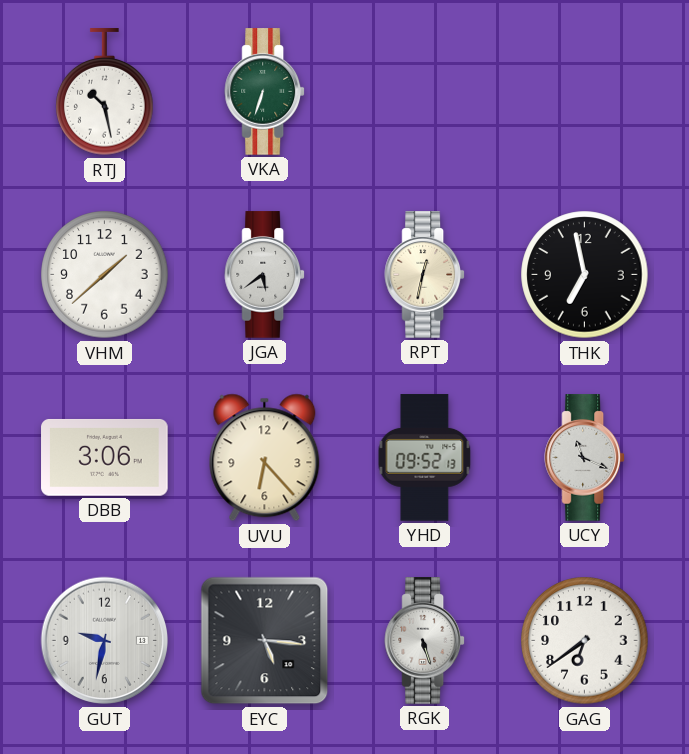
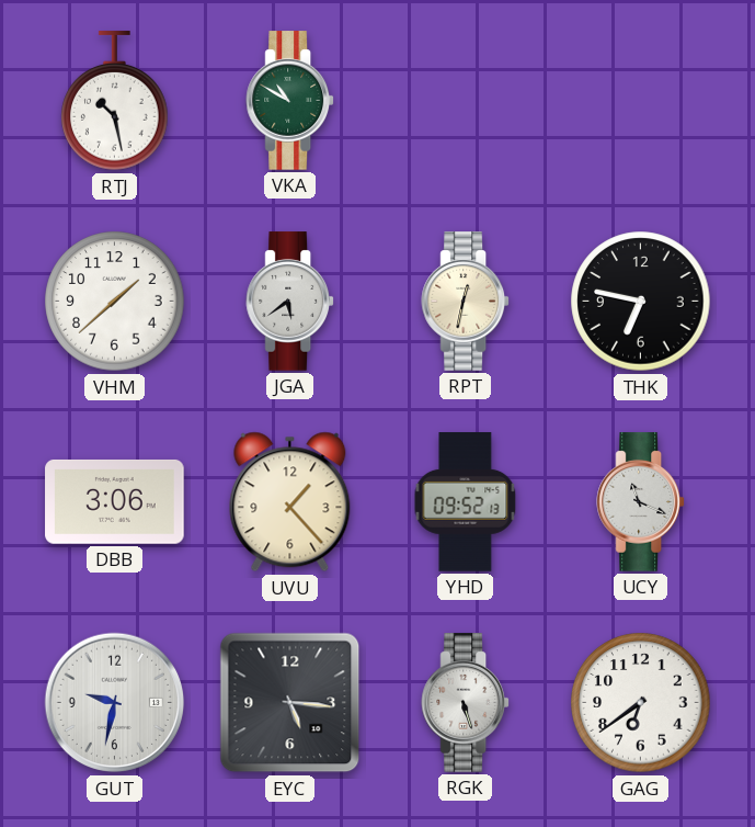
VKA: 6:33 -> 10:50 (290, 101)
THK: 6:58 -> 6:47 (641, 302)
UVU: 6:23 -> 1:23 (290, 502)
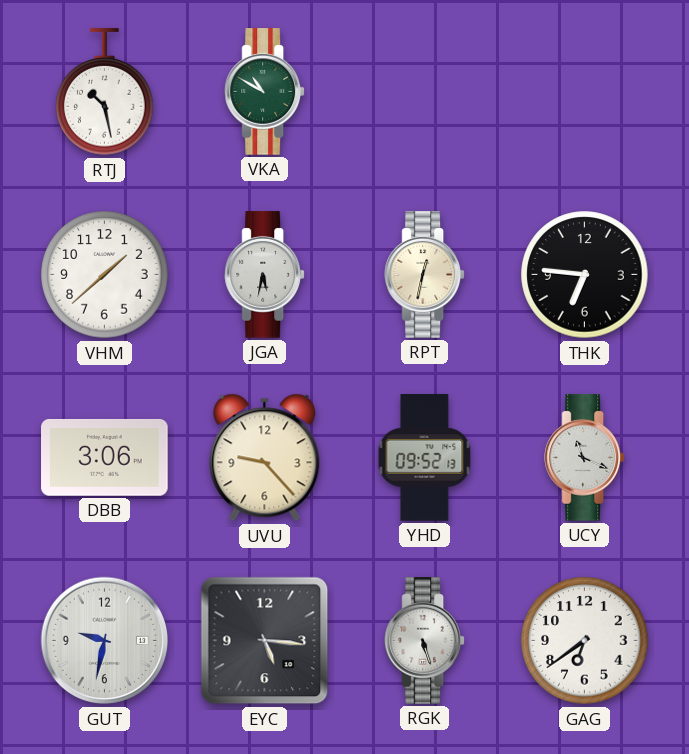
JGA: 5:39 -> 5:32 (265, 275)
THK: 6:47 -> 6:46 (585, 275)
UVU: 1:23 -> 9:23 (265, 458)
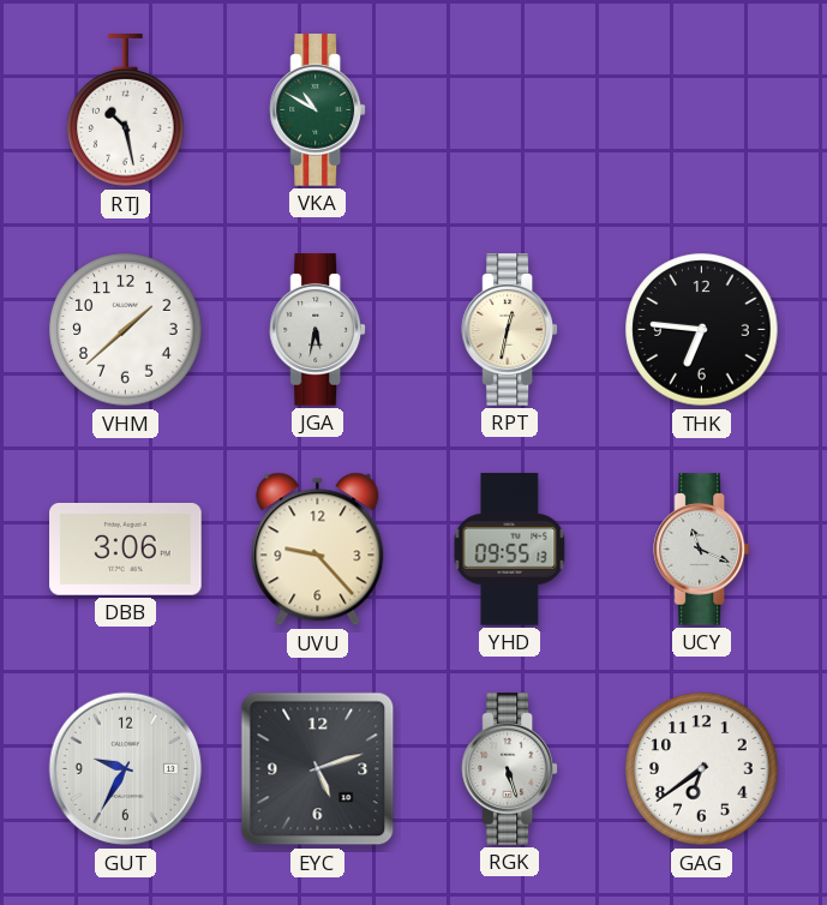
YHD: 09:52 -> 09:55 (510, 550)
GUT: 9:32 -> 9:35 (126, 769)
EYC: 5:16 -> 5:12 (318, 769)
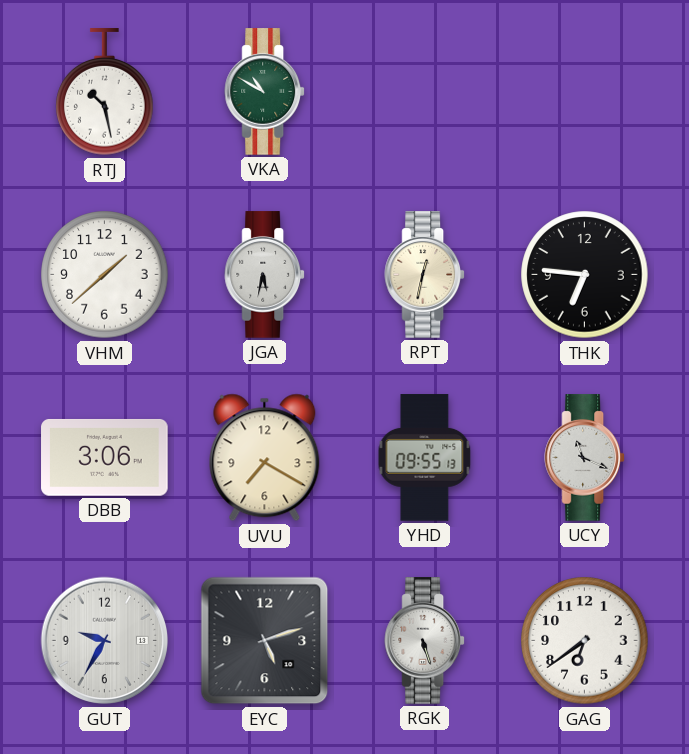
UVU: 9:23 -> 7:20 (265, 458)
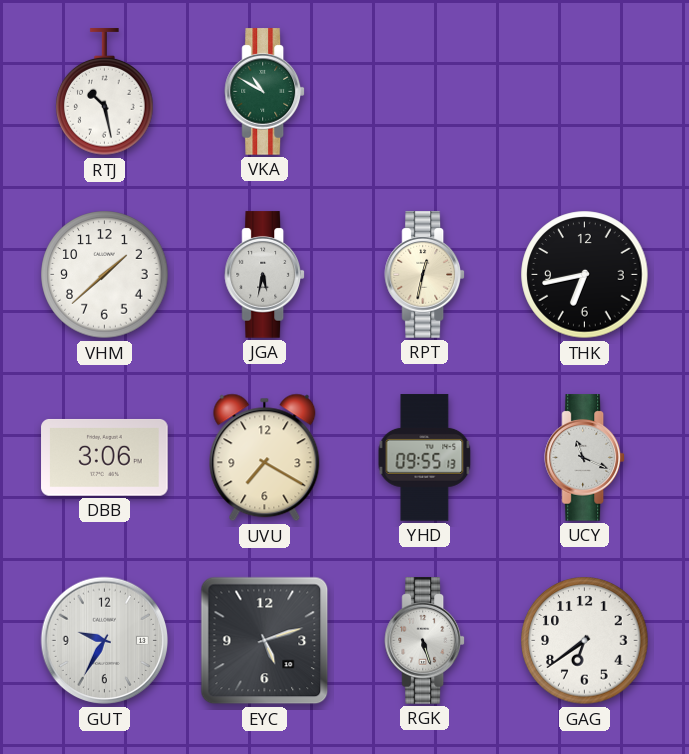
THK: 6:46 -> 6:43 (585, 275)
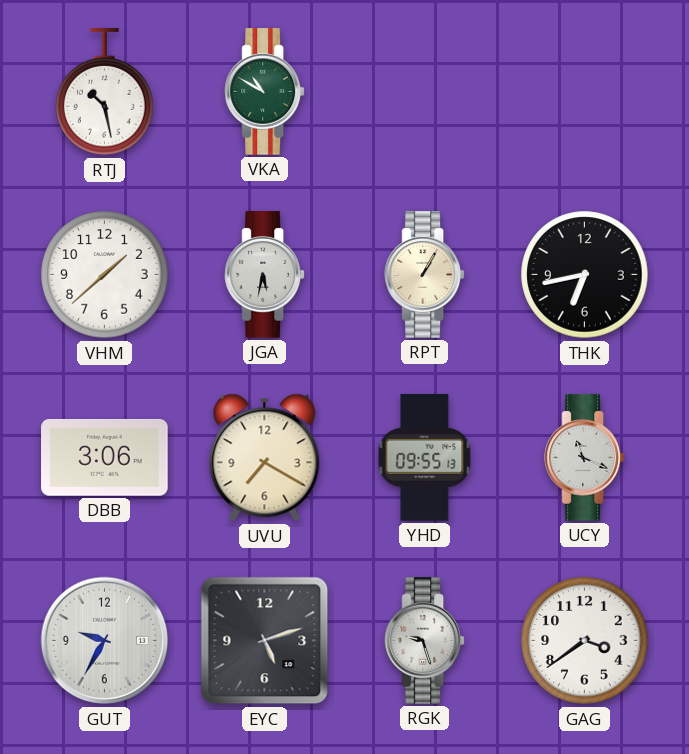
RPT: 12:32 -> 1:05 (425, 275)
RGK: 5:27 -> 9:27 (425, 641)
GAG: 6:39 -> 3:39 (585, 641)
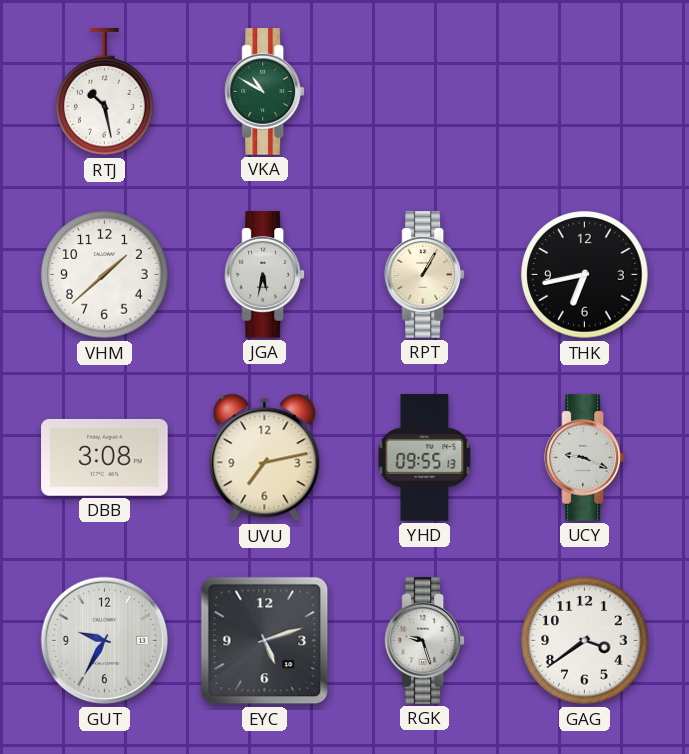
DBB: 3:06 -> 3:08 (105, 458)
UVU: 7:20 -> 7:13 (265, 458)
UCY: 11:19 -> 9:19 (585, 458)
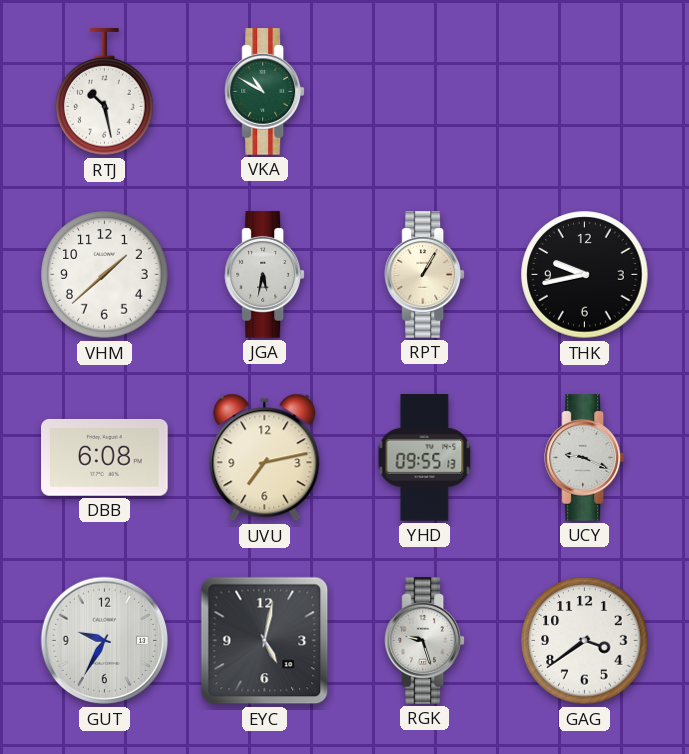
THK: 6:43 -> 9:43 (585, 275)
DBB: 3:08 -> 6:08 (105, 458)
EYC: 5:12 -> 5:02 (265, 641)
